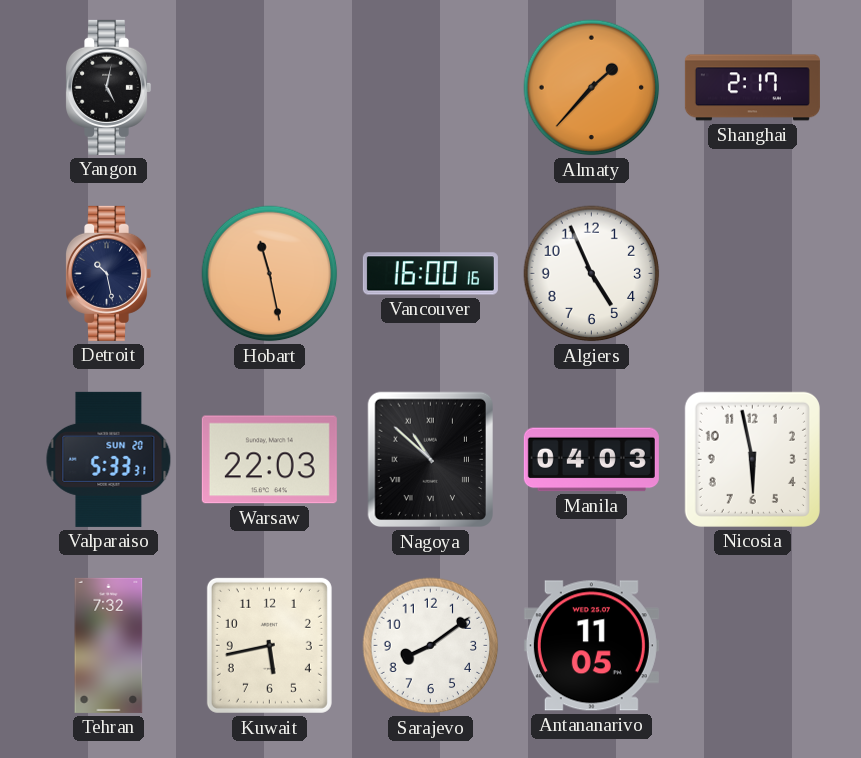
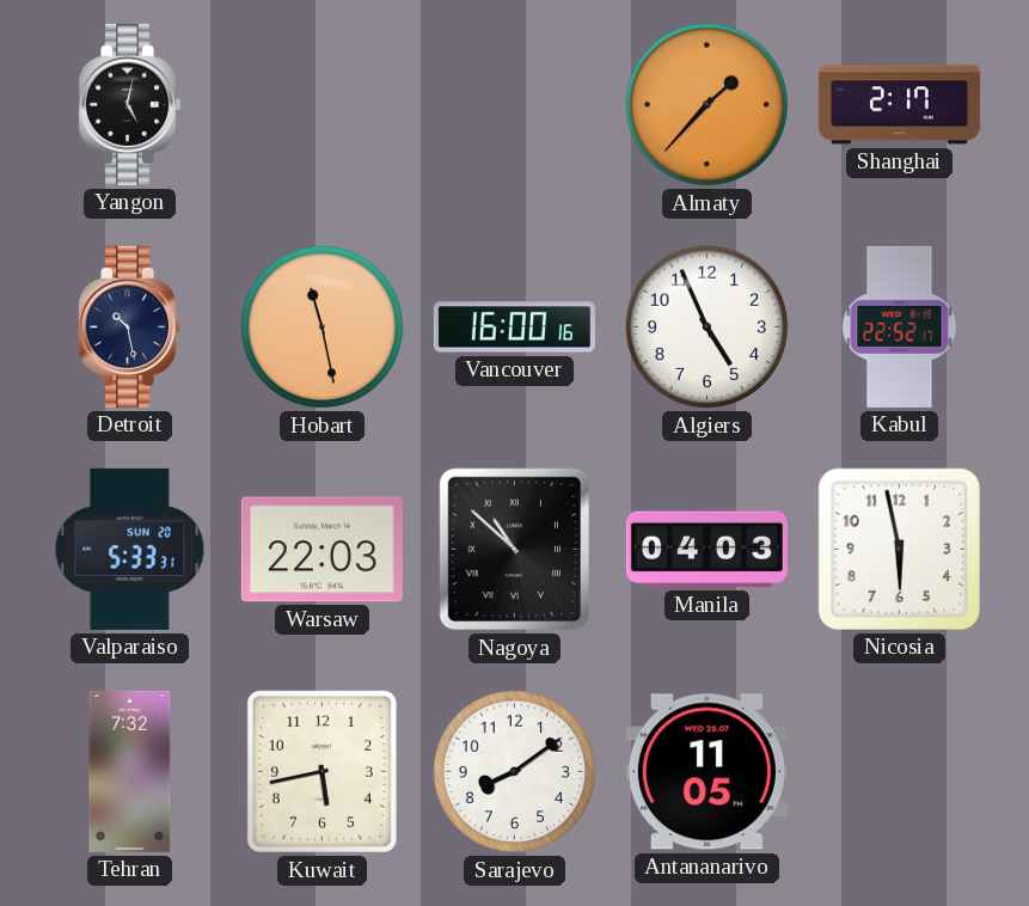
Kabul: none -> 22:52 (900, 326)
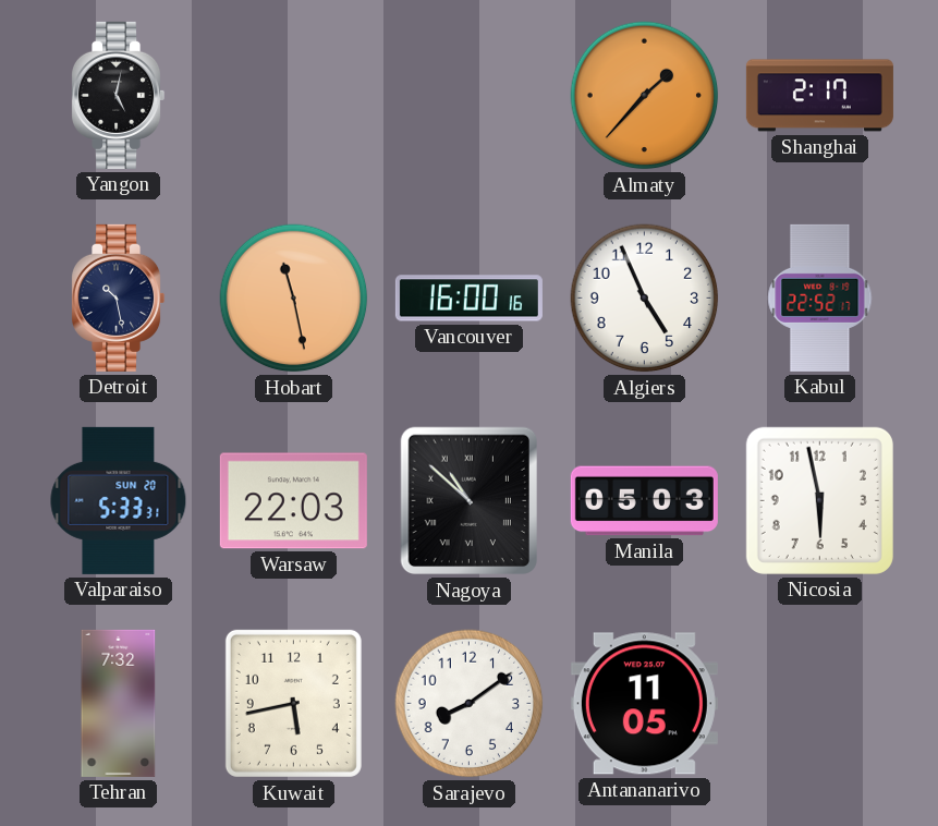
Manila: 04:03 -> 05:03 (644, 501)
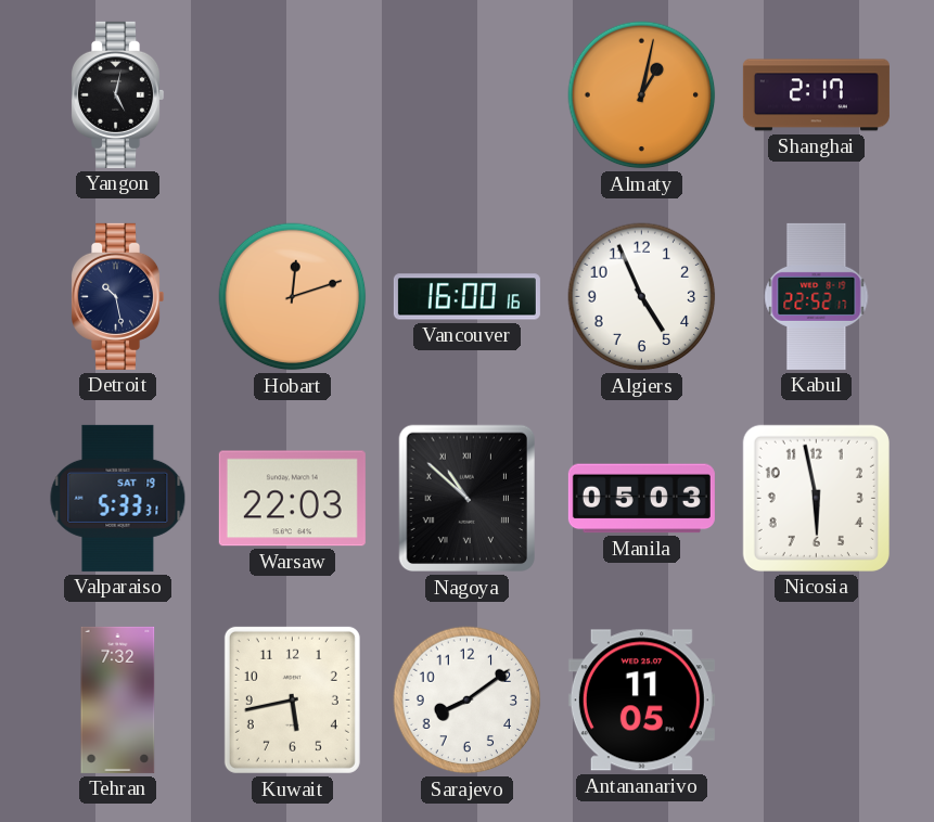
Almaty: 1:37 -> 1:02 (642, 95)
Hobart: 11:28 -> 12:12 (293, 297)
Valparaiso date: SUN 20 -> SAT 19 (118, 498)
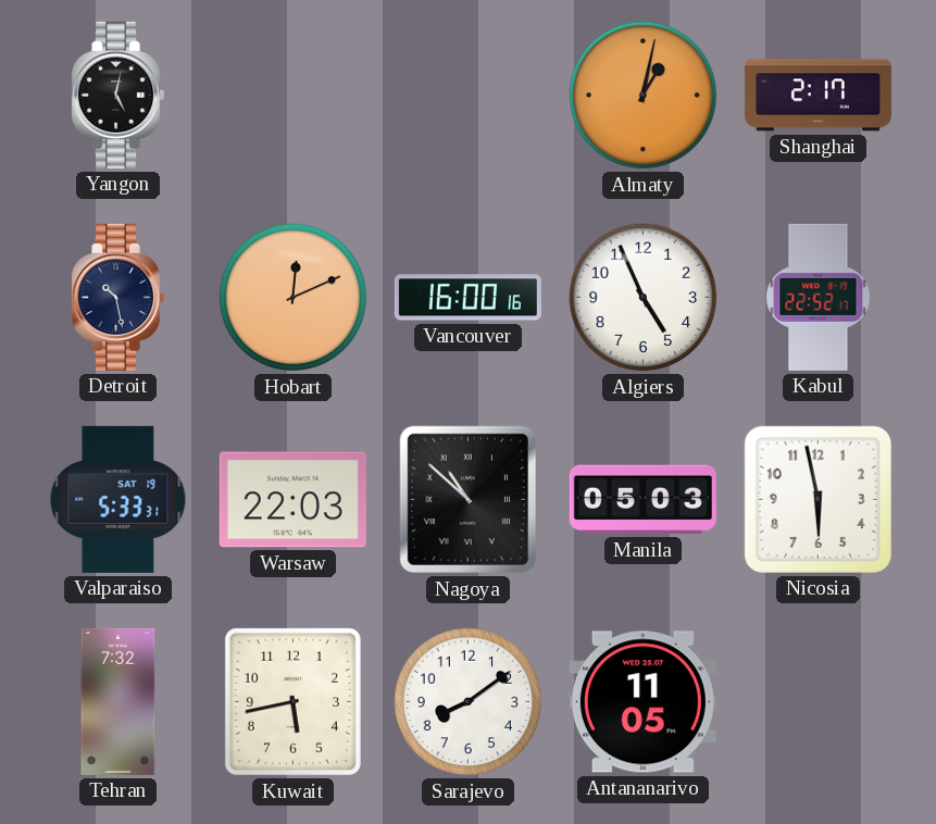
Hobart: 12:12 -> 12:11 (294, 298)
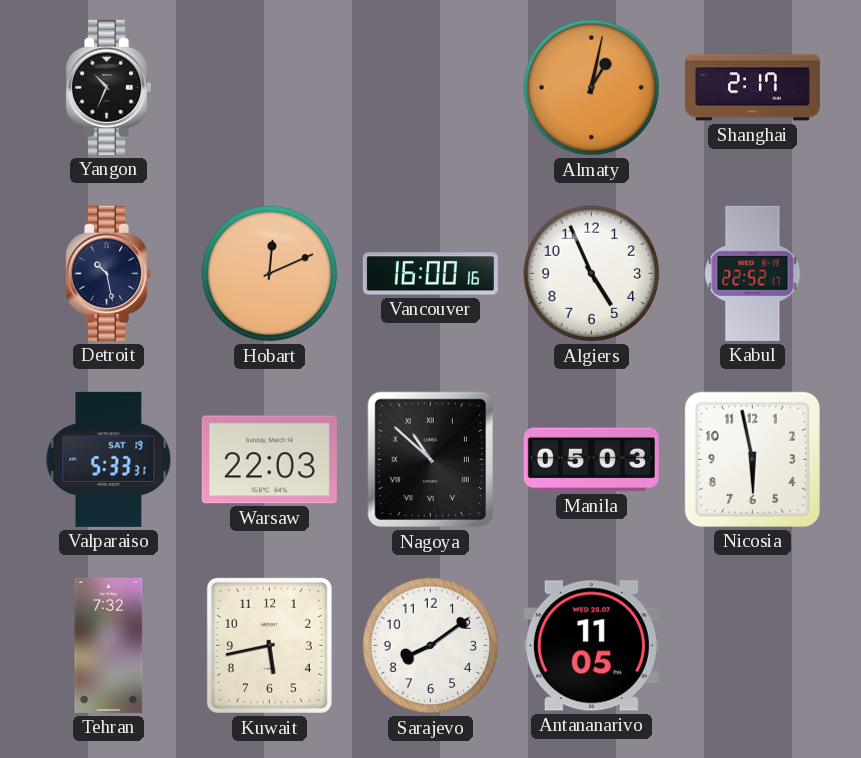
Yangon: 5:02 -> 10:34 (109, 87)
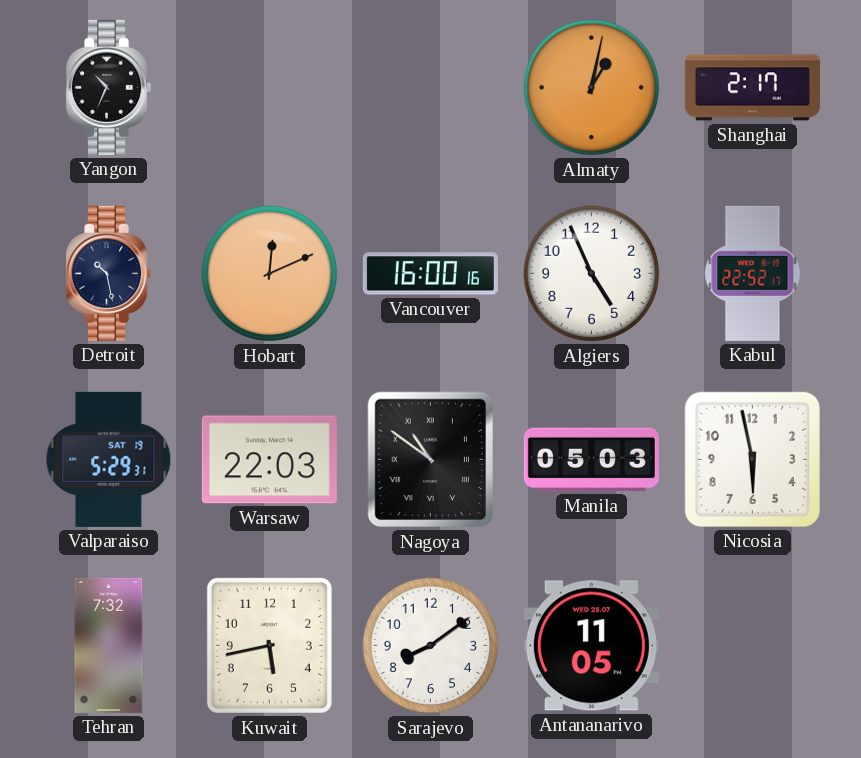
Valparaiso: 5:33 -> 5:29 (109, 459)
Nagoya: 10:52 -> 10:51 (430, 460)
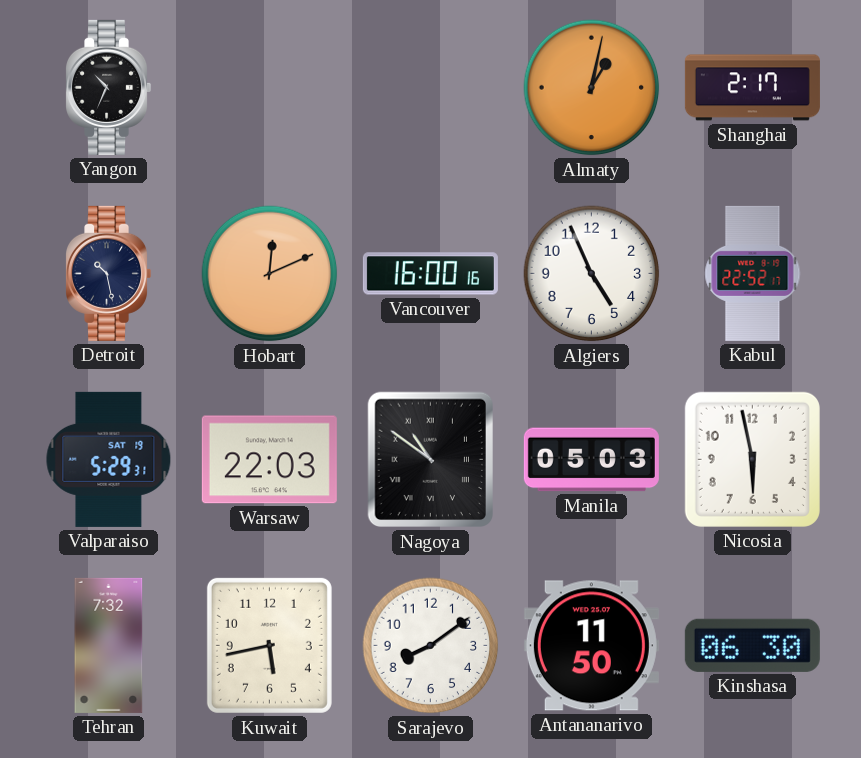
Antananarivo: 11:05 -> 11:50 (591, 646)
Kinshasa: none -> 06:30 (752, 645)
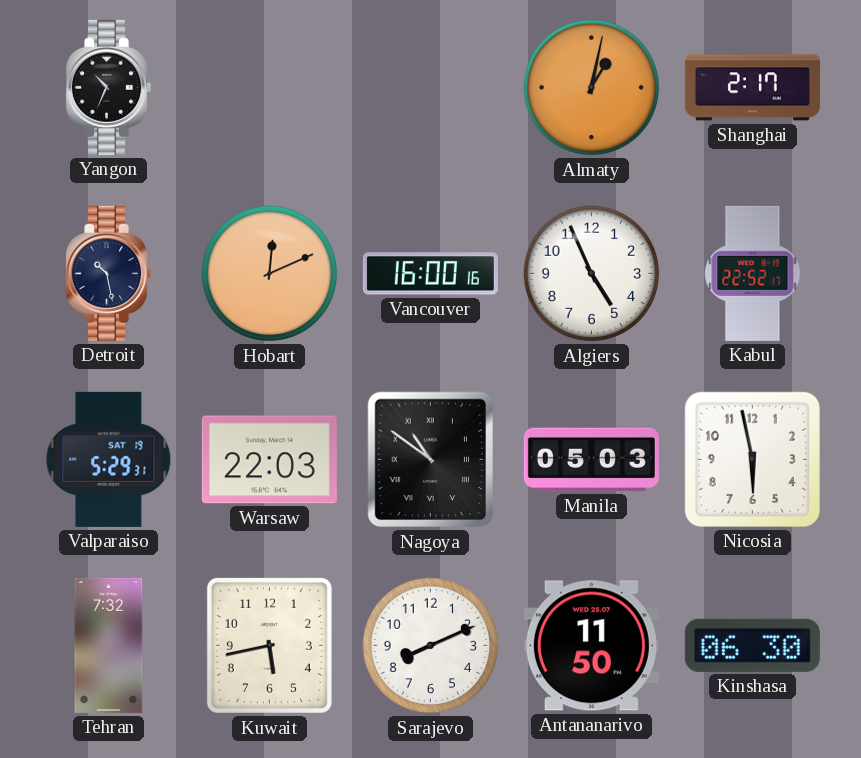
Sarajevo: 8:09 -> 8:11 (431, 646)
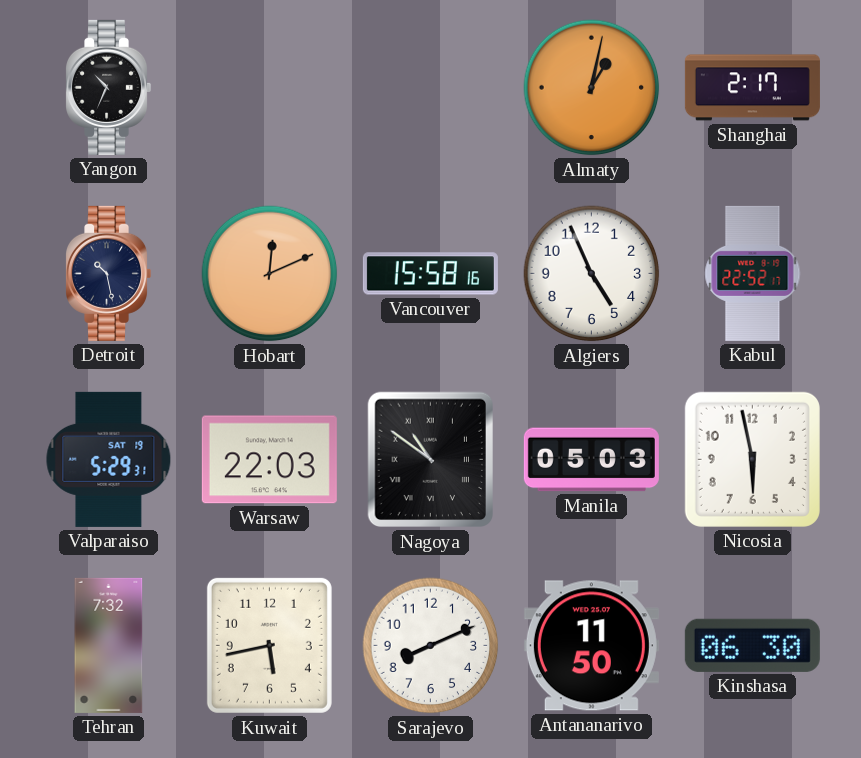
Vancouver: 16:00 -> 15:58 (430, 274)
